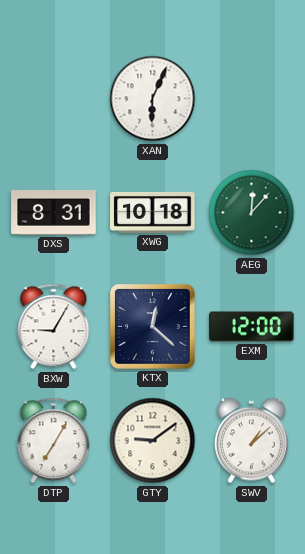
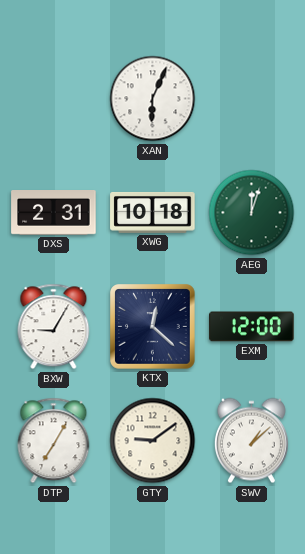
DXS: 8:31 -> 2:31 (54, 213)
AEG: 12:07 -> 12:03 (252, 213)
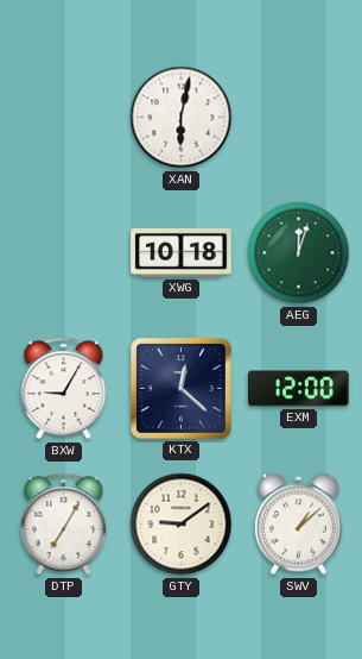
XAN: 6:04 -> 6:02 (182, 118)
DXS: 2:31 -> none (54, 213)
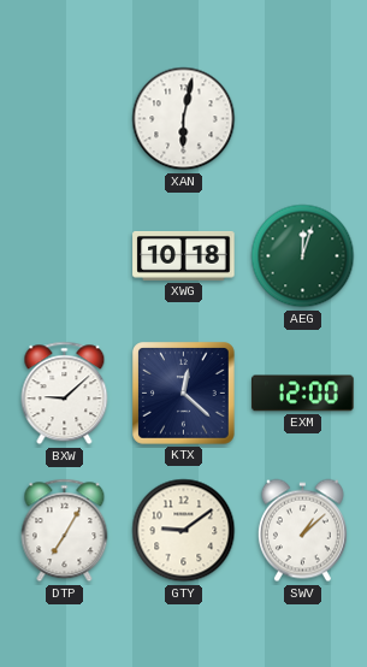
BXW: 9:05 -> 9:08 (65, 394)
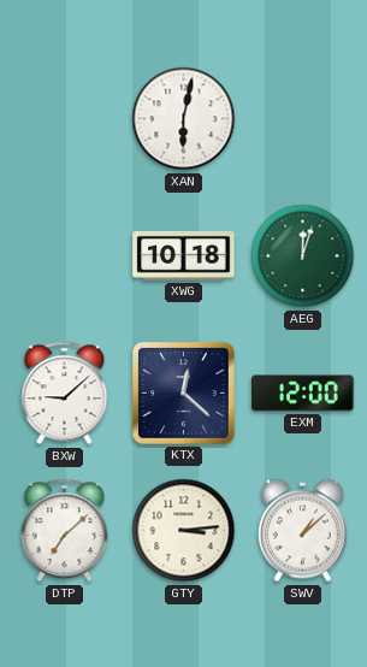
DTP: 7:05 -> 7:08 (65, 531)
GTY: 9:09 -> 3:14 (184, 531)
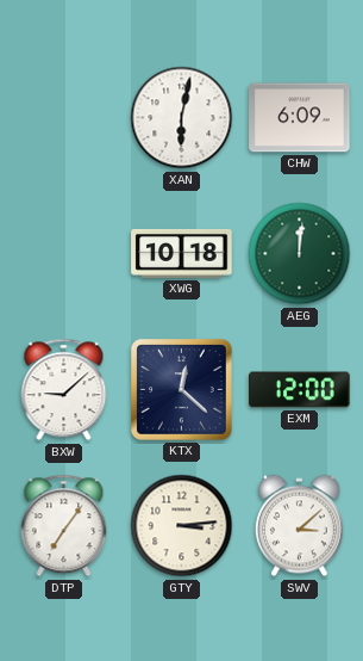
CHW: none -> 6:09 (300, 118)
AEG: 12:03 -> 12:01 (300, 254)
DTP: 7:08 -> 7:06 (64, 526)
SWV: 1:08 -> 3:08 (299, 526)
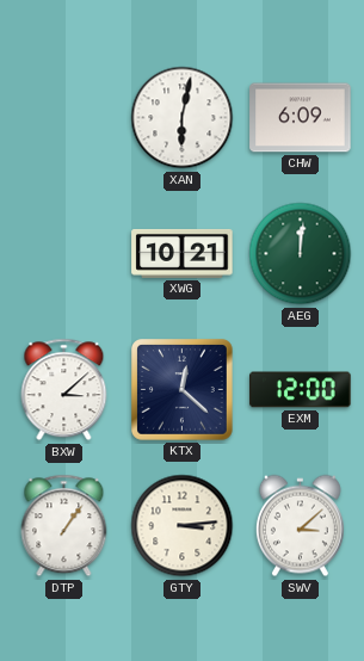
XWG: 10:18 -> 10:21 (183, 253)
BXW: 9:08 -> 3:08 (64, 390)
DTP: 7:06 -> 1:06 (64, 526)
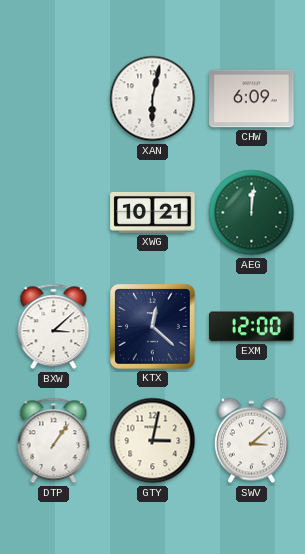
GTY: 3:14 -> 3:02 (153, 441)
